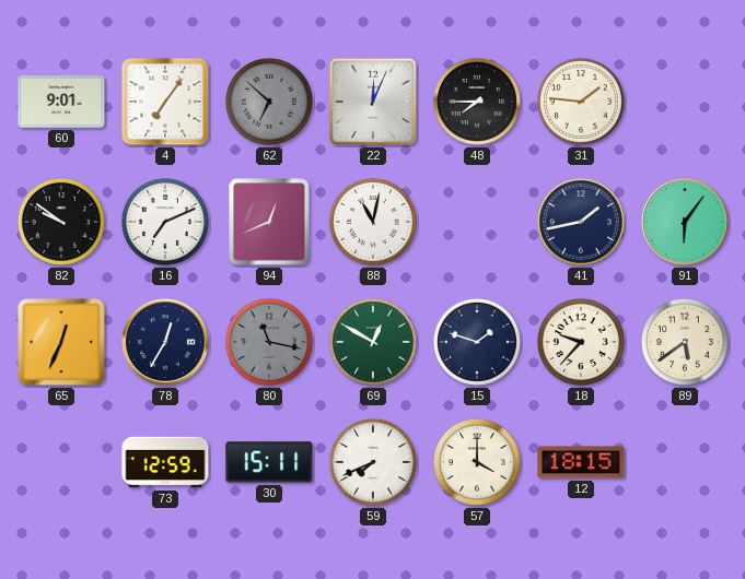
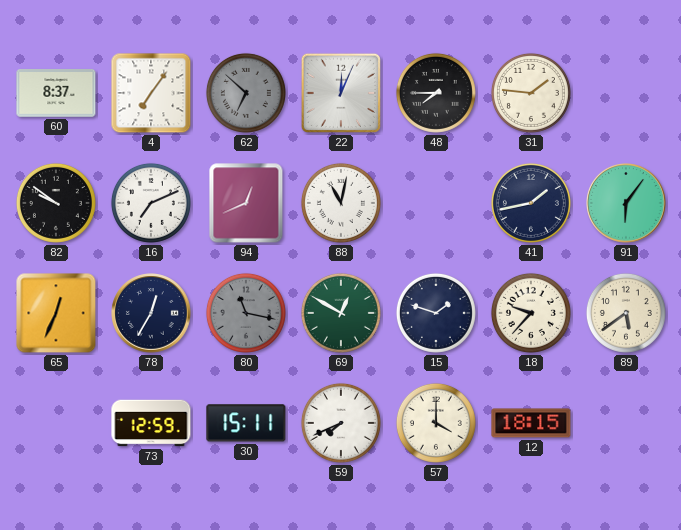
60: 9:01 -> 8:37 (56, 94)
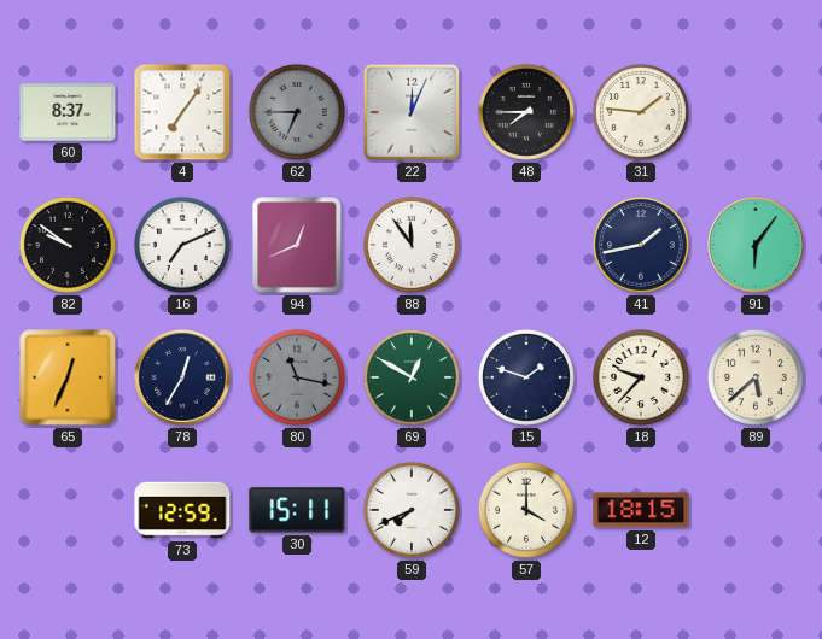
62: 6:52 -> 6:45 (297, 112)
88: 11:02 -> 11:54 (412, 245)
89: 5:39 -> 5:38 (756, 377)
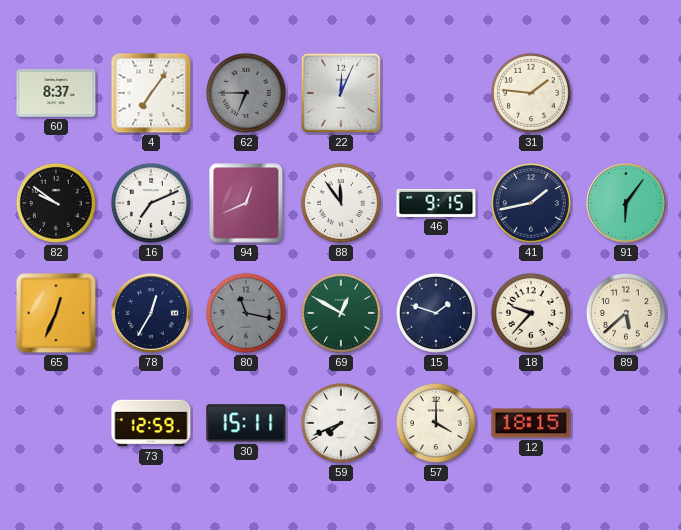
48: 7:45 -> none (526, 112)
46: none -> 9:15 (436, 203)
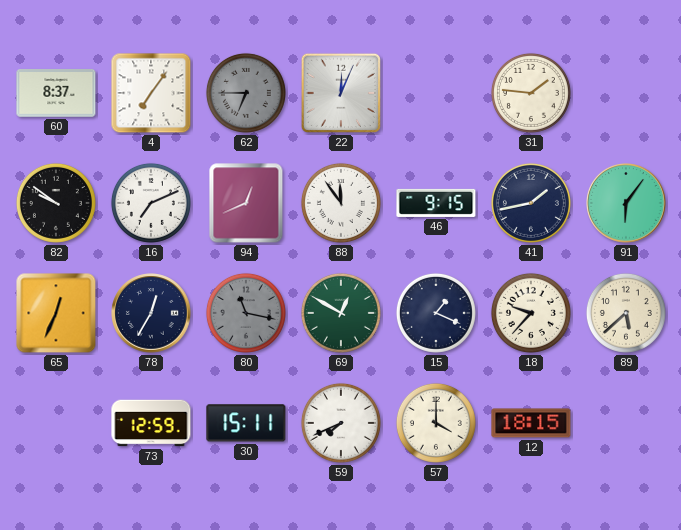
15: 1:48 -> 1:19 (436, 313)
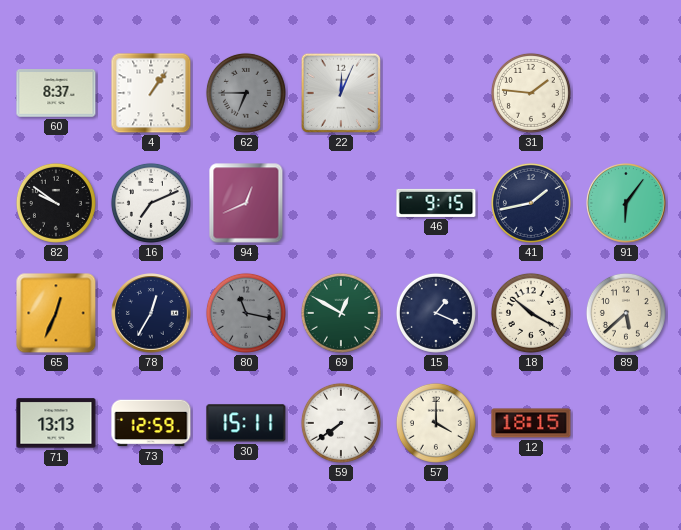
4: 7:06 -> 1:06 (151, 93)
88: 11:54 -> none (341, 203)
18: 9:37 -> 10:20 (531, 313)
71: none -> 13:13 (56, 423)
59: 7:41 -> 7:39 (341, 423)
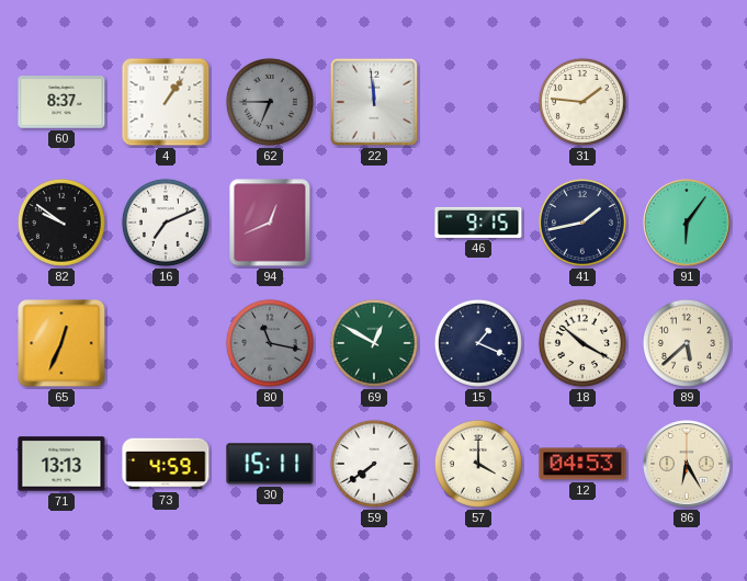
22: 12:04 -> 11:59 (374, 102)
78: 12:35 -> none (151, 313)
73: 12:59 -> 4:59 (166, 464)
12: 18:15 -> 04:53 (582, 464)
86: none -> 6:25 (687, 464)
